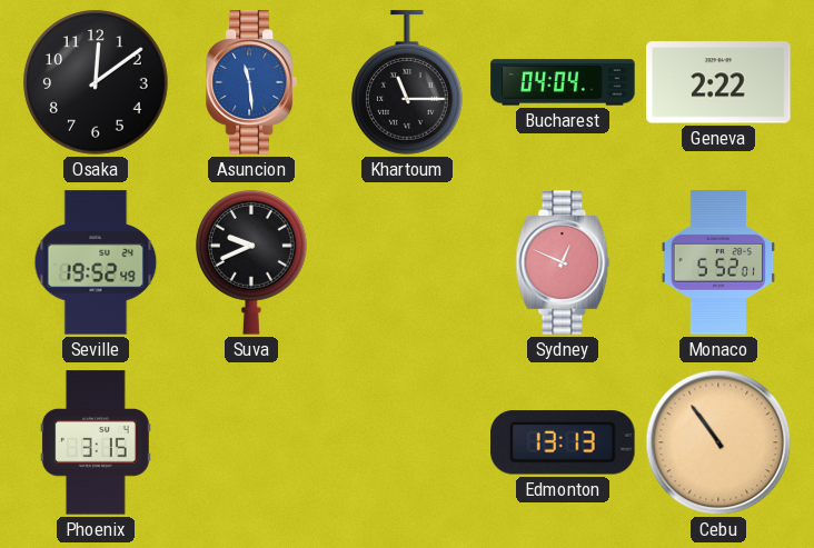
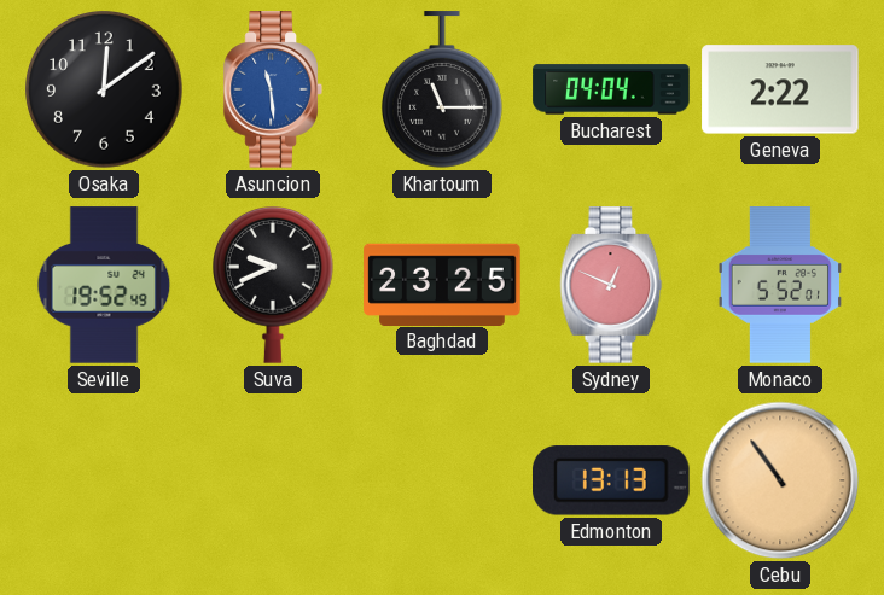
Baghdad: none -> 23:25 (442, 284)
Phoenix: 3:15 -> none (96, 442)
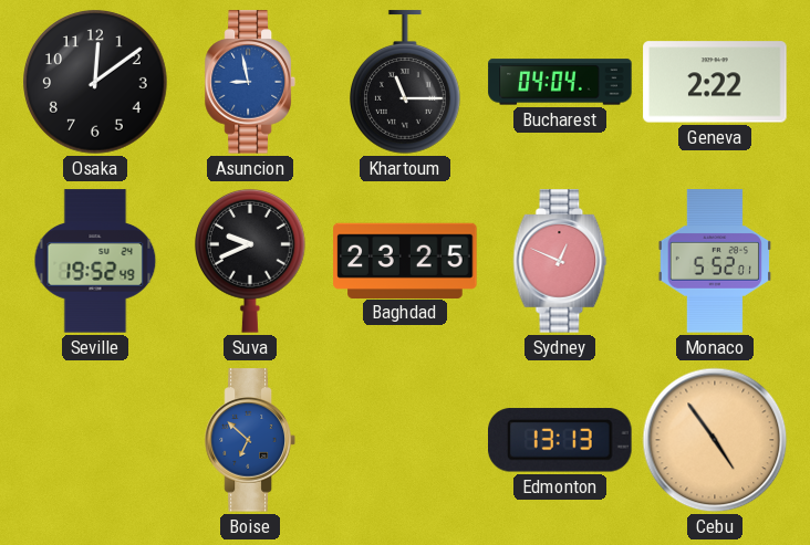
Asuncion: 11:29 -> 8:58 (250, 82)
Boise: none -> 6:52 (250, 440)
Cebu: 10:54 -> 4:54 (715, 440)
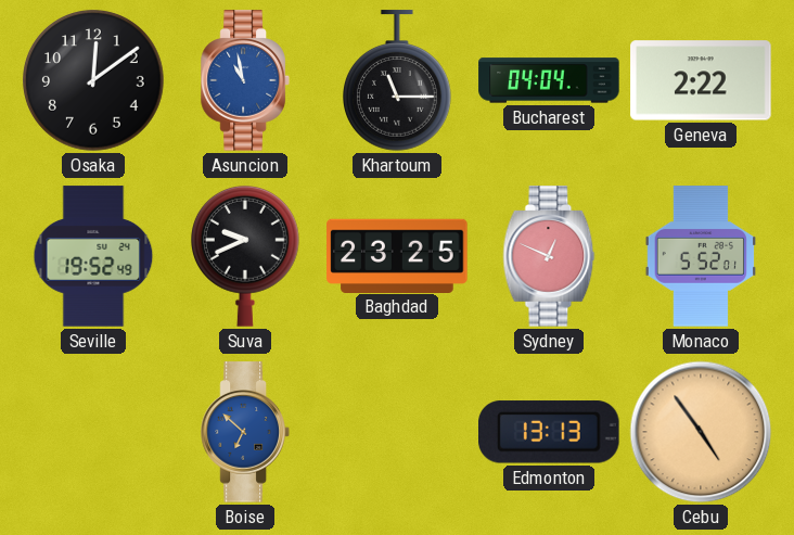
Asuncion: 8:58 -> 10:58 (245, 80)
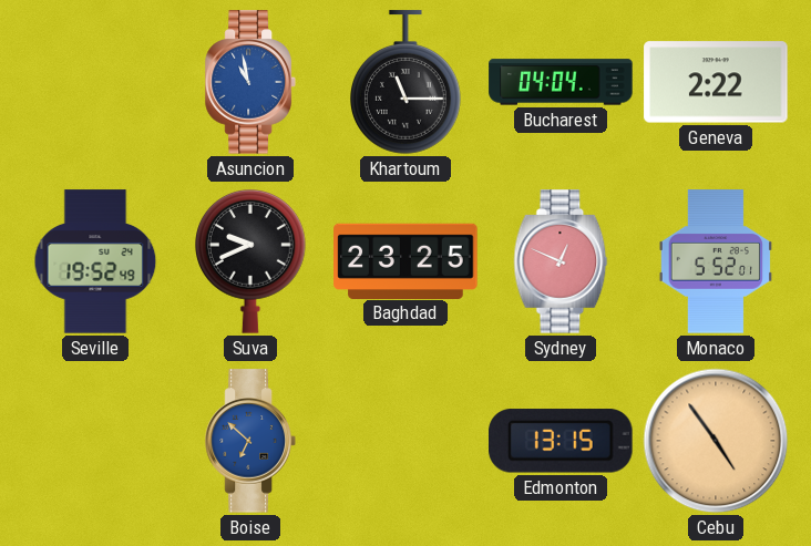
Osaka: 12:09 -> none (93, 80)
Edmonton: 13:13 -> 13:15 (562, 441)
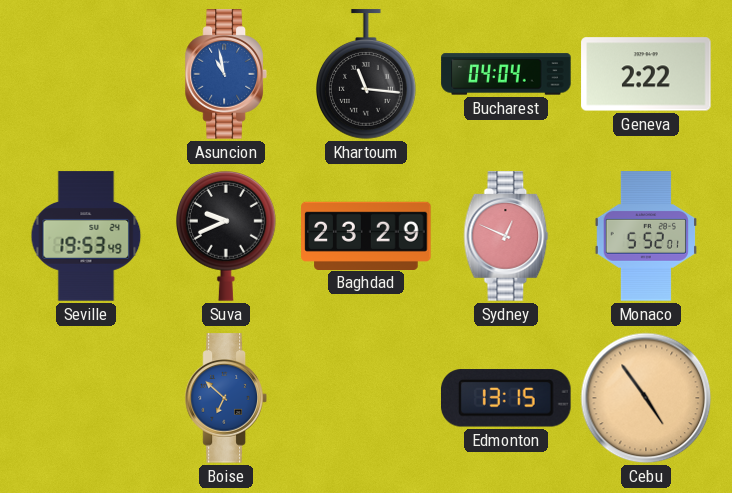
Khartoum: 11:15 -> 11:16 (367, 74)
Seville: 19:52 -> 19:53 (86, 236)
Baghdad: 23:25 -> 23:29 (366, 235)
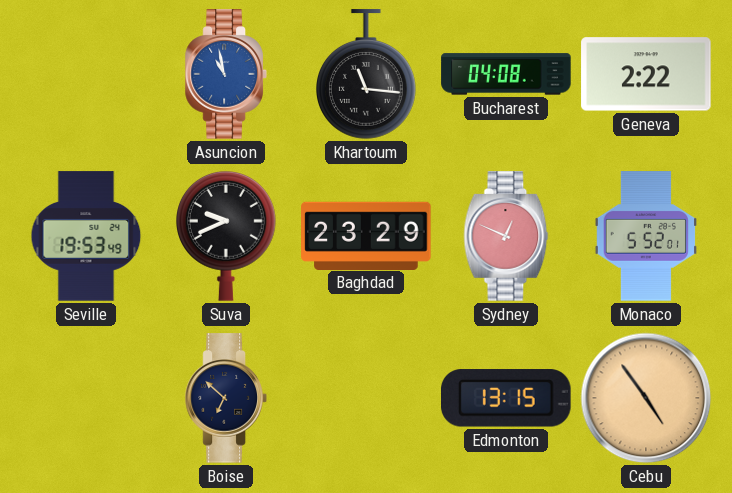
Bucharest: 04:04 -> 04:08 (506, 74)
Boise dial: blue -> navy (226, 398)
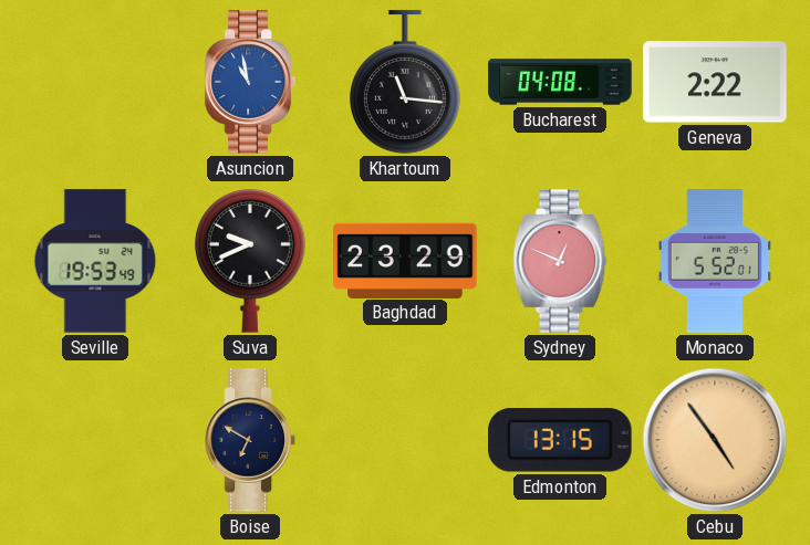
Boise: 6:52 -> 6:50 (250, 440)
